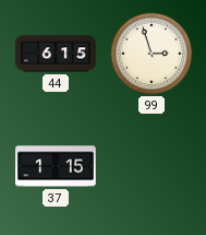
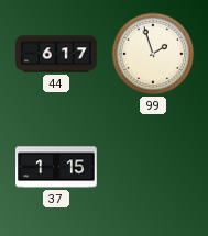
44: 6:15 -> 6:17 (56, 54)
99: 2:57 -> 1:57 (153, 54)
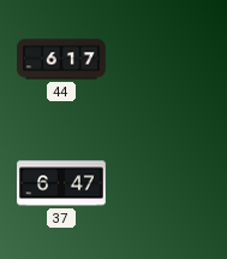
99: 1:57 -> none (153, 54)
37: 1:15 -> 6:47 (61, 183)
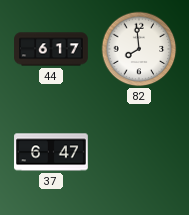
82: none -> 7:59 (139, 49)
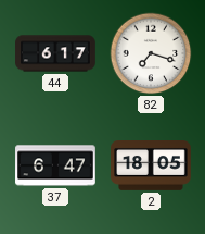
82: 7:59 -> 7:18 (151, 53)
2: none -> 18:05 (151, 167)
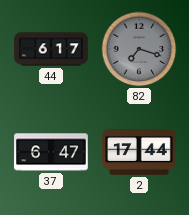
82 dial: white -> grey (139, 49)
2: 18:05 -> 17:44 (139, 153)
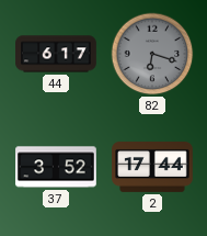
82: 7:18 -> 6:18 (152, 54)
37: 6:47 -> 3:52 (56, 167)
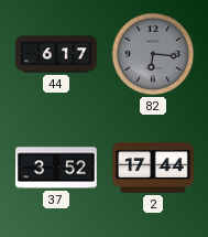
82: 6:18 -> 6:16 (153, 54)
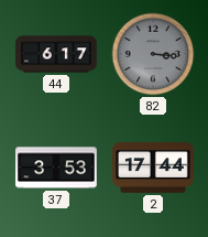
82: 6:16 -> 3:16 (153, 54)
37: 3:52 -> 3:53 (56, 168)
